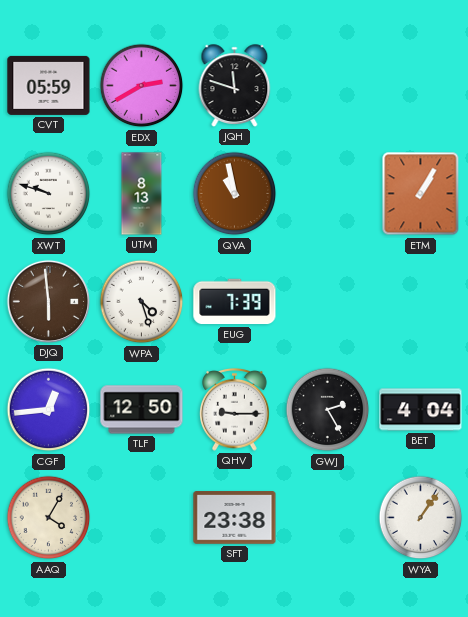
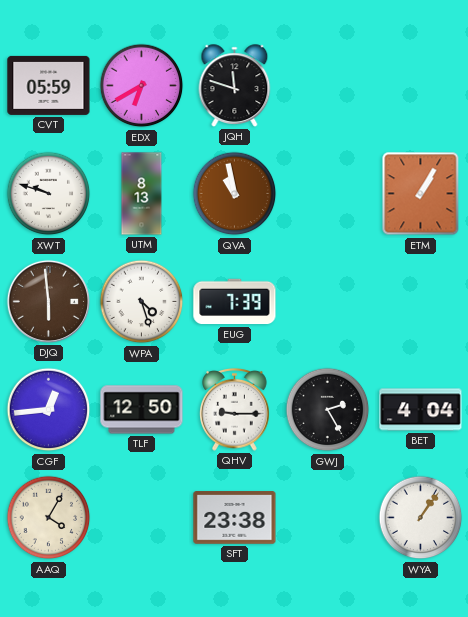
EDX: 2:40 -> 6:40 (142, 86)
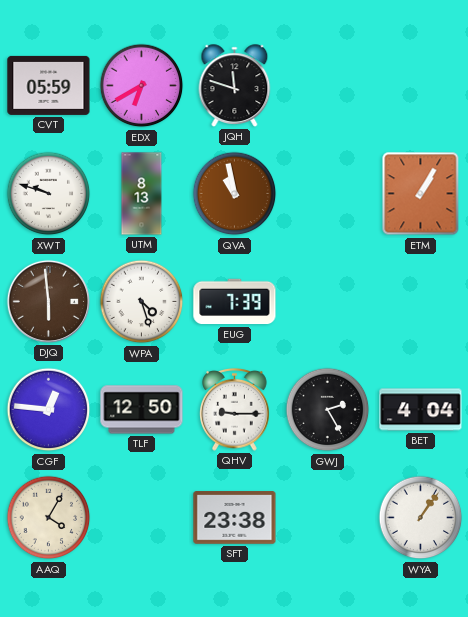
CGF: 12:44 -> 12:46 (49, 410)
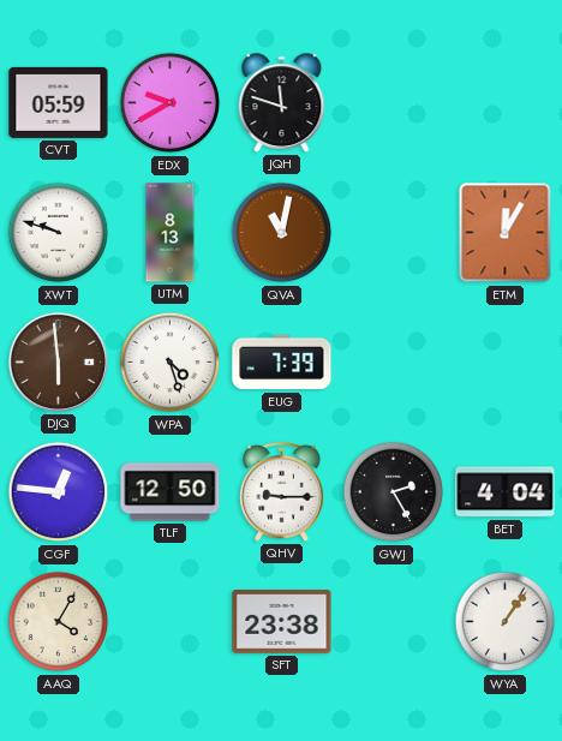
EDX: 6:40 -> 9:40 (171, 103)
QVA: 10:58 -> 11:02 (282, 233)
ETM: 1:05 -> 12:05 (506, 233)
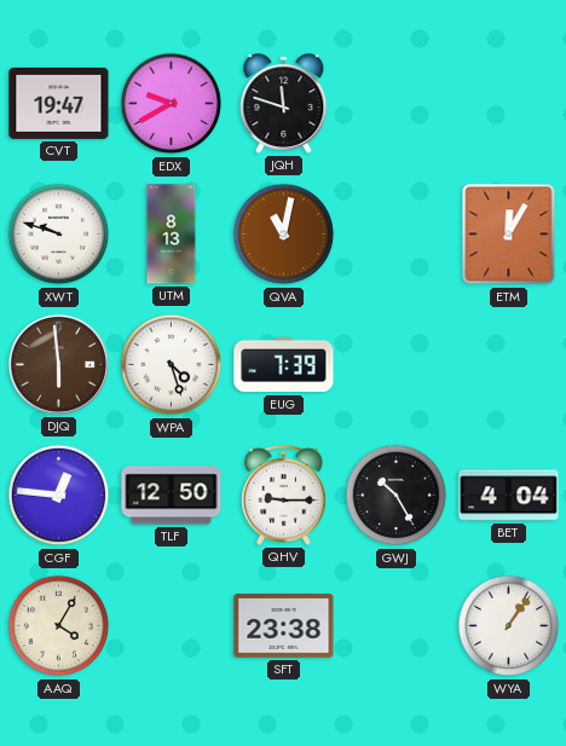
CVT: 05:59 -> 19:47 (59, 103)
GWJ: 2:25 -> 10:25 (397, 496)
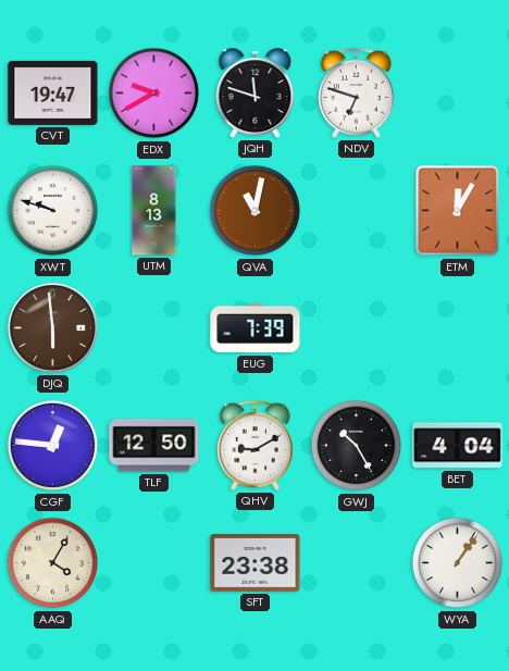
NDV: none -> 6:48 (357, 94)
WPA: 4:27 -> none (172, 365)
QHV: 9:15 -> 9:10 (256, 446)
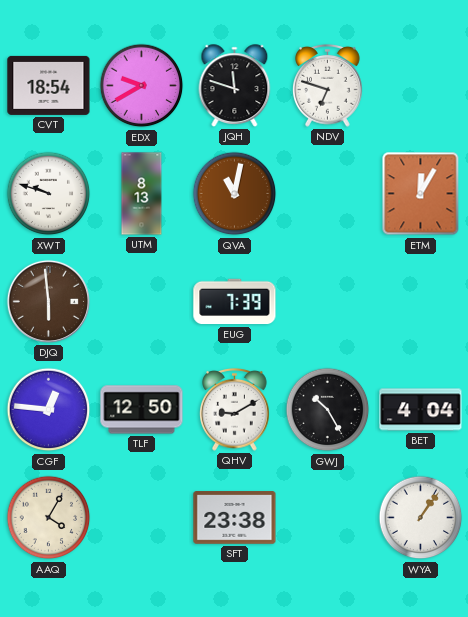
CVT: 19:47 -> 18:54 (49, 85)
